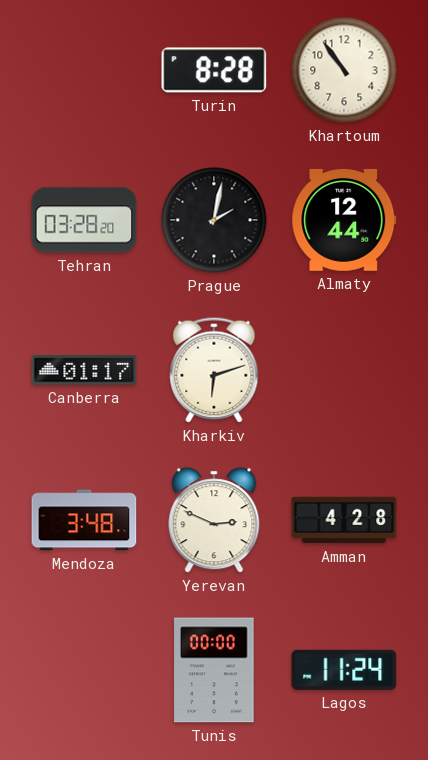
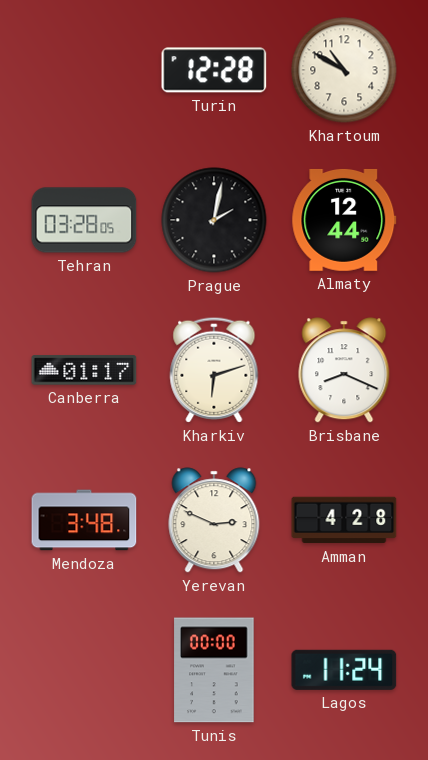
Turin: 8:28 -> 12:28 (214, 70)
Khartoum: 10:54 -> 10:50 (344, 70)
Tehran: 03:28:20 -> 03:28:05 (84, 220)
Brisbane: none -> 8:19 (344, 370)
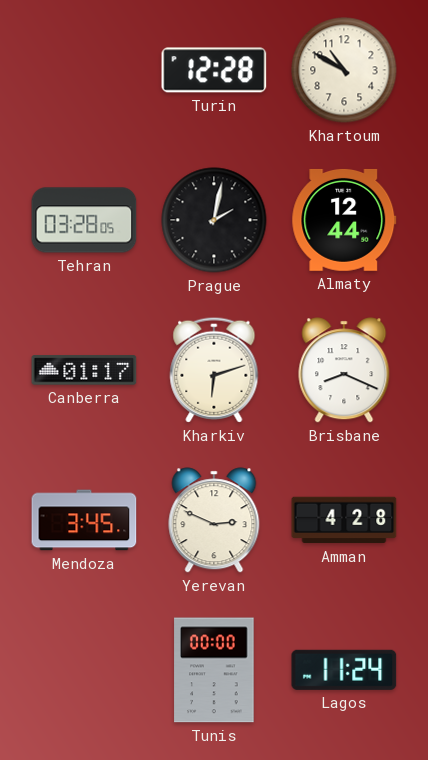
Mendoza: 3:48 -> 3:45 (84, 520)
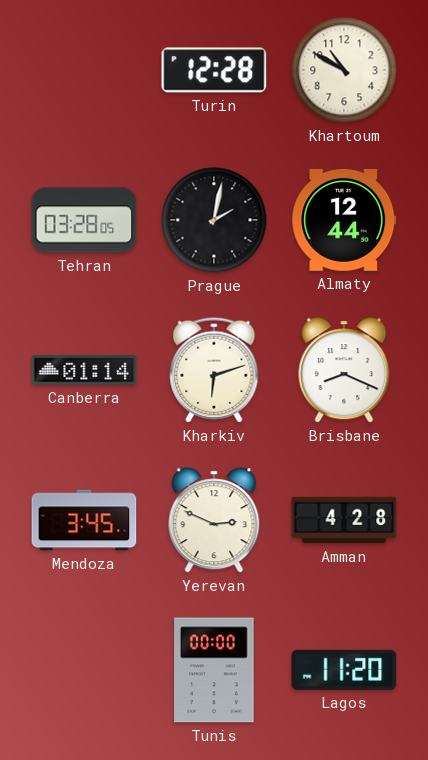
Canberra: 01:17 -> 01:14 (84, 370)
Lagos: 11:24 -> 11:20 (344, 670)
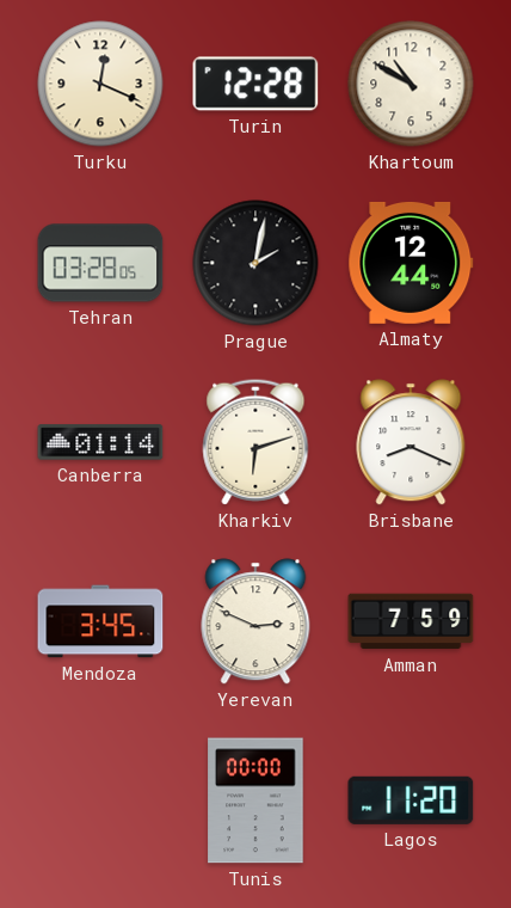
Turku: none -> 12:19 (100, 84)
Amman: 4:28 -> 7:59 (411, 621)
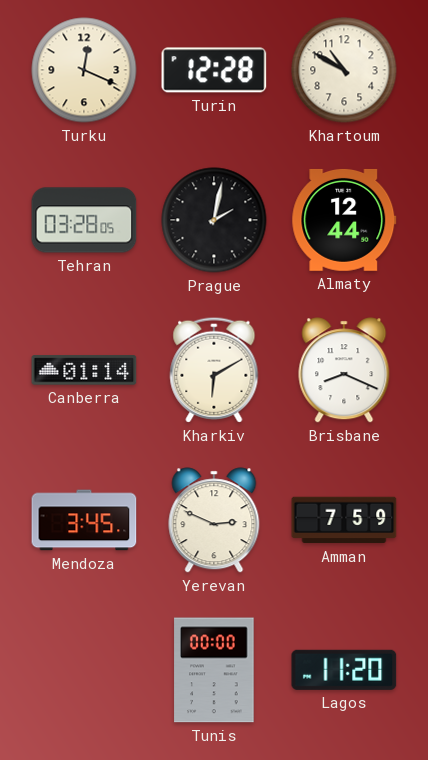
Kharkiv: 6:12 -> 6:10 (214, 370)
